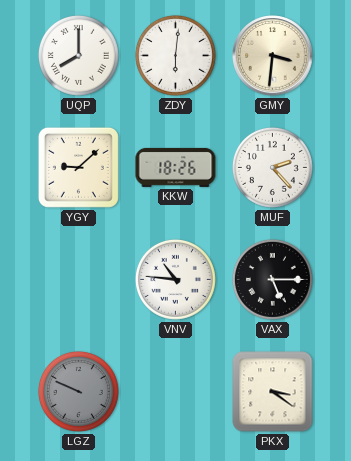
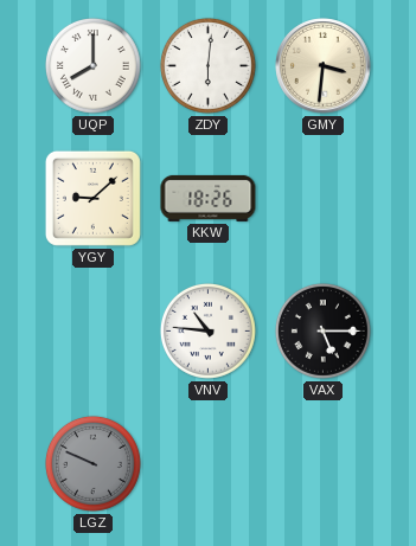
MUF: 2:23 -> none (272, 167)
PKX: 3:21 -> none (273, 392)
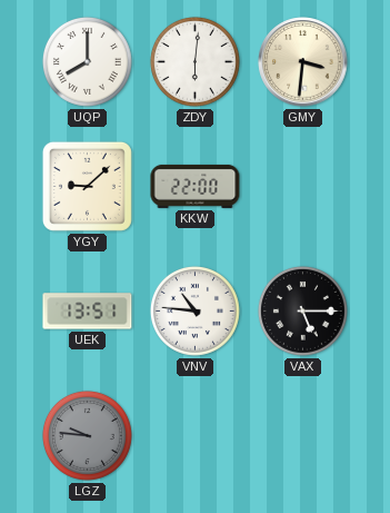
KKW: 18:26 -> 22:00 (196, 186)
UEK: none -> 13:51 (88, 312)
LGZ: 9:49 -> 9:46 (87, 435)
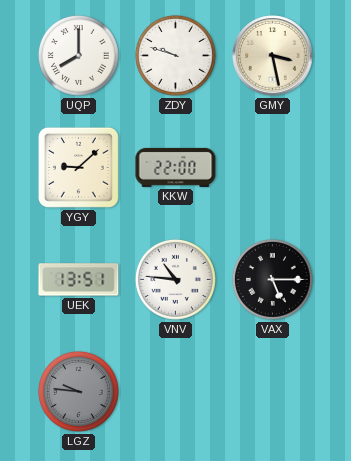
ZDY: 6:01 -> 9:48 (175, 55)
GMY: 3:31 -> 3:28 (273, 56)
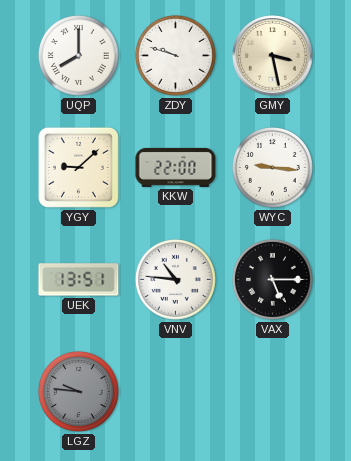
WYC: none -> 9:16 (272, 167)
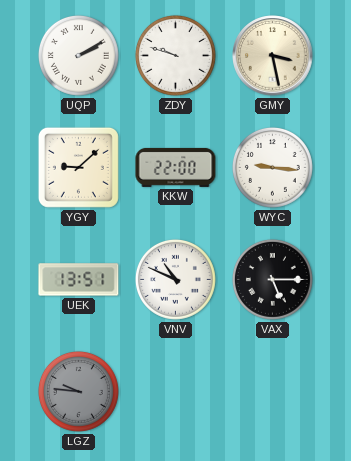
UQP: 8:00 -> 2:10 (78, 55)
VNV: 10:46 -> 10:49 (175, 279)
